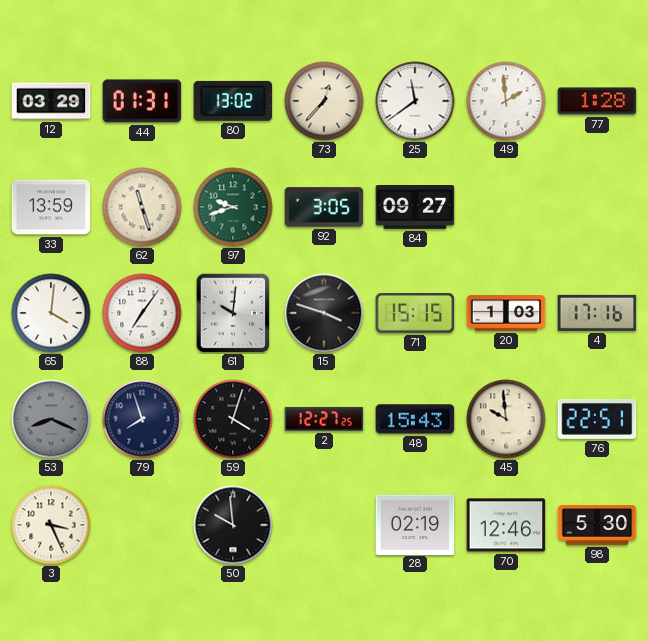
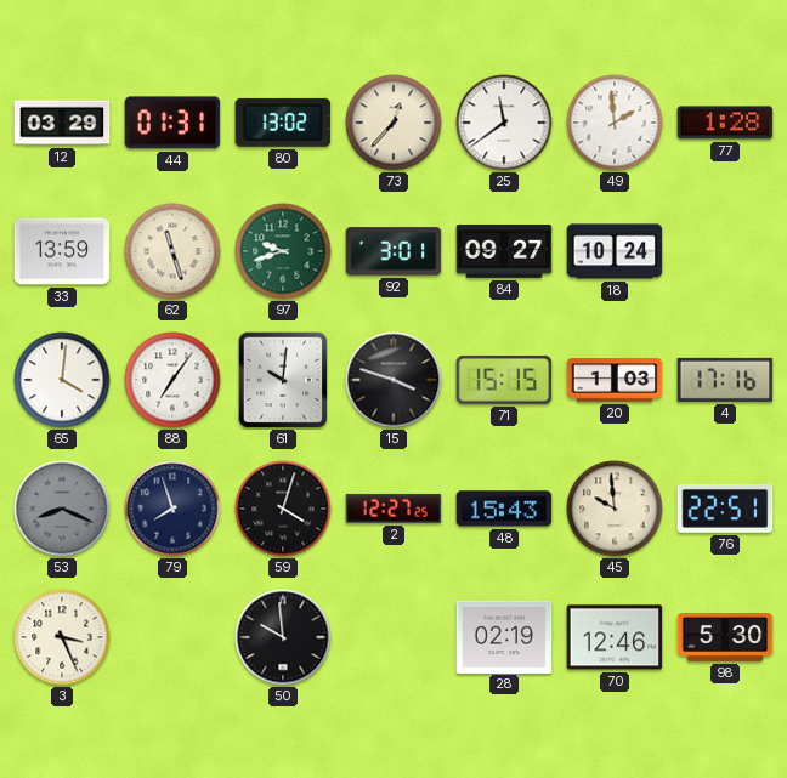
92: 3:05 -> 3:01 (393, 251)
18: none -> 10:24 (615, 251)
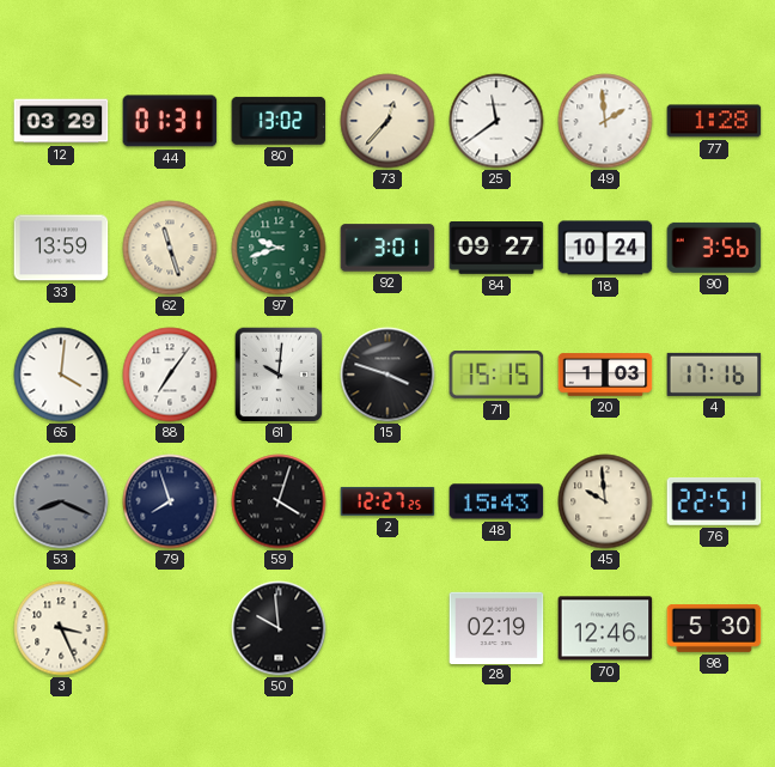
90: none -> 3:56 (714, 248)
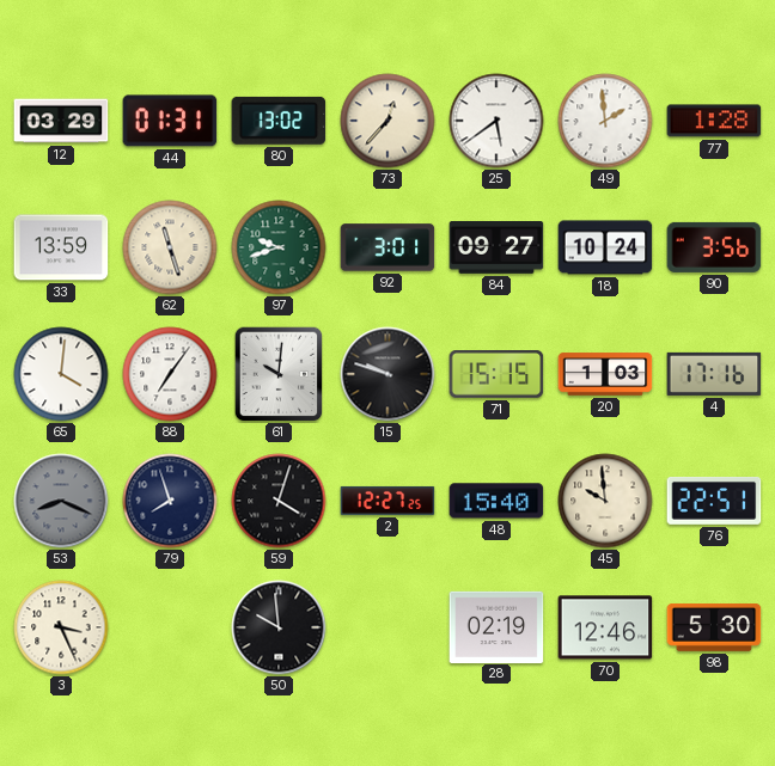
25: 11:39 -> 5:39 (496, 121)
15: 3:48 -> 9:48 (388, 374)
48: 15:43 -> 15:40 (496, 501)
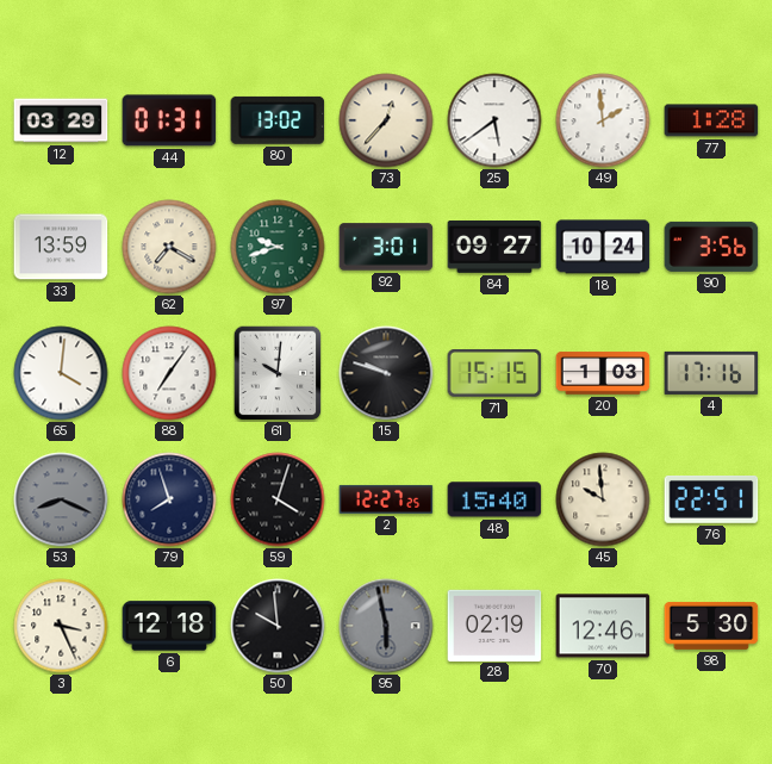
62: 11:27 -> 7:20 (169, 247)
6: none -> 12:18 (169, 626)
95: none -> 5:58 (386, 626)
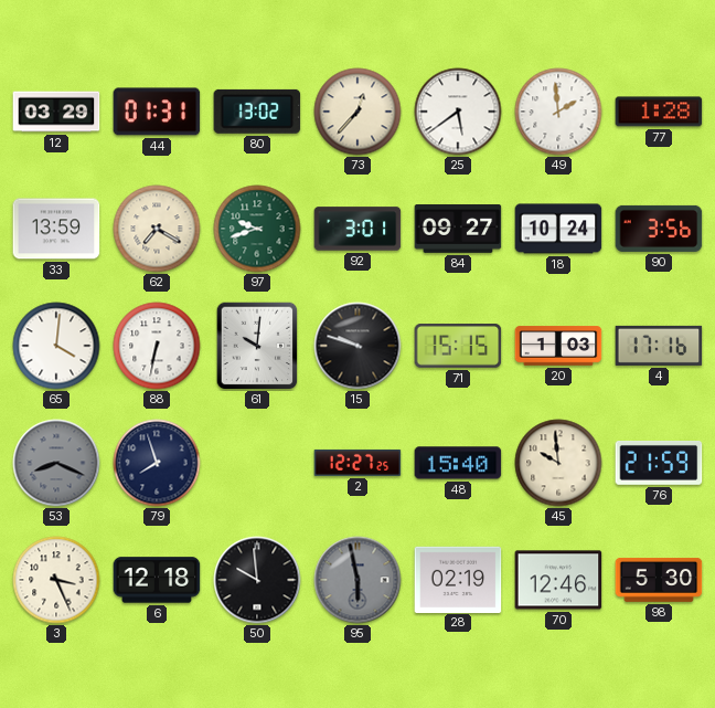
88: 7:06 -> 6:32 (157, 346)
59: 4:03 -> none (278, 499)
76: 22:51 -> 21:59 (659, 464)
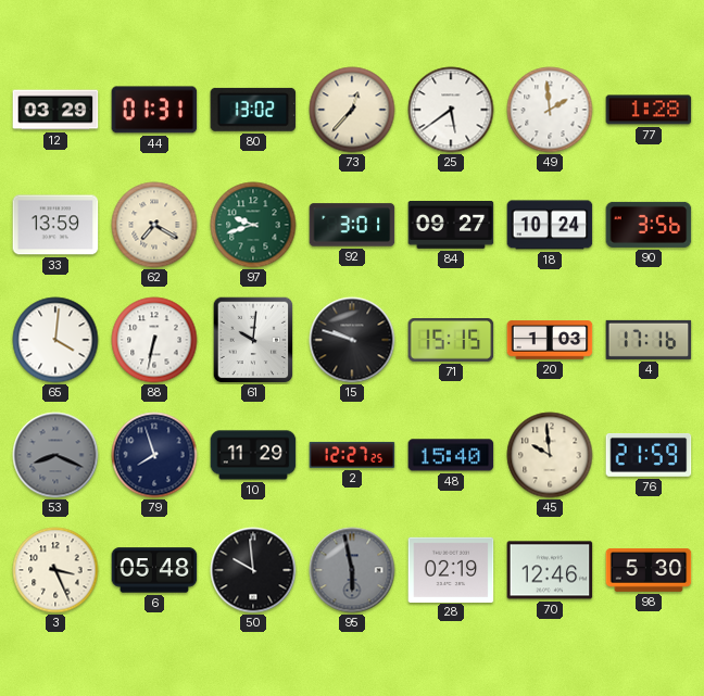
10: none -> 11:29 (253, 455)
6: 12:18 -> 05:48 (154, 570)
